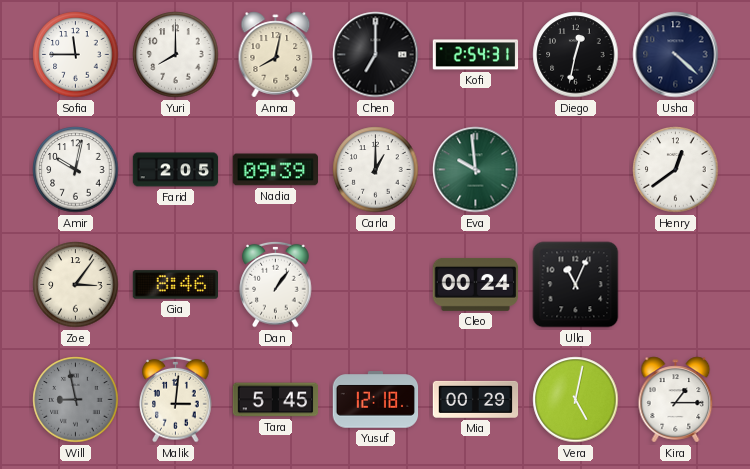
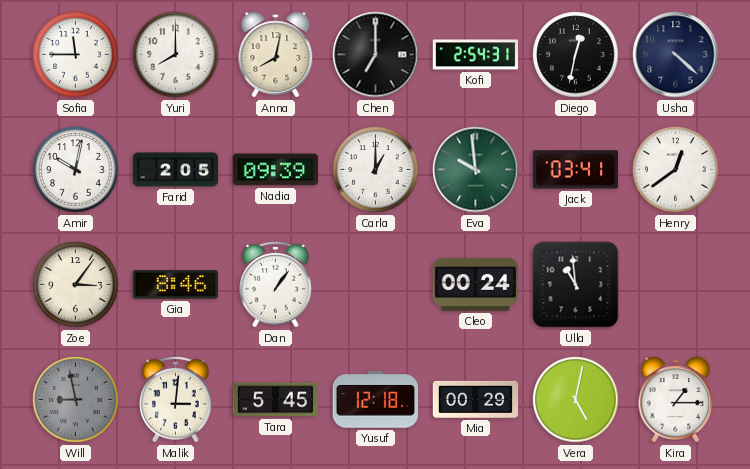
Jack: none -> 03:41 (575, 170)
Ulla: 11:04 -> 10:59 (576, 285)
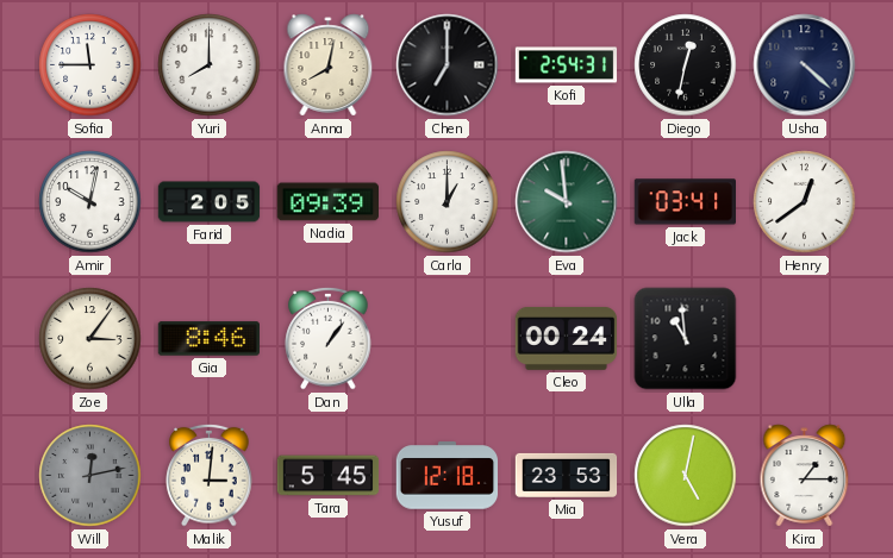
Will: 8:58 -> 12:13 (90, 476)
Mia: 00:29 -> 23:53 (567, 475)
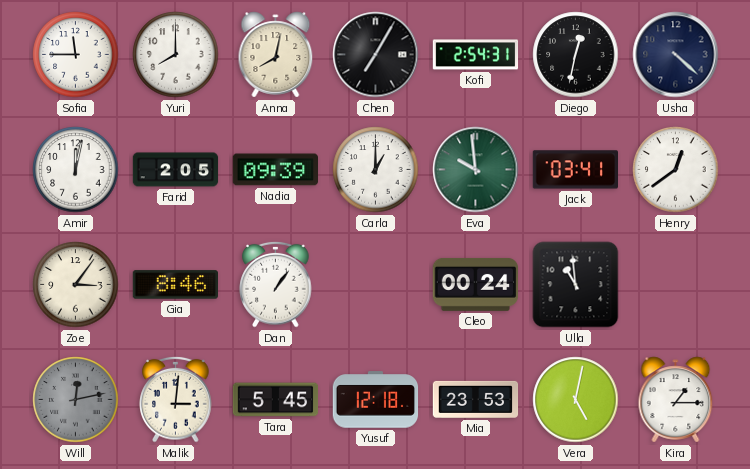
Chen: 7:00 -> 7:05 (376, 55)
Amir: 10:02 -> 12:02 (76, 170)
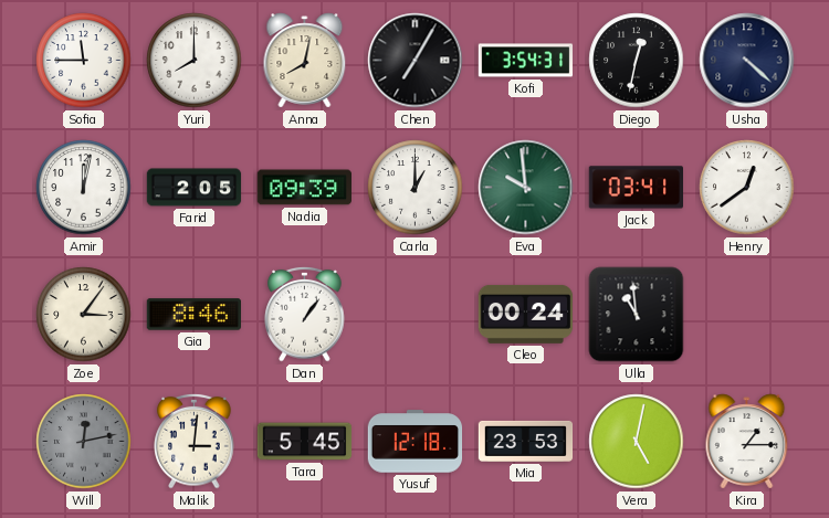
Kofi: 2:54 -> 3:54 (526, 61)
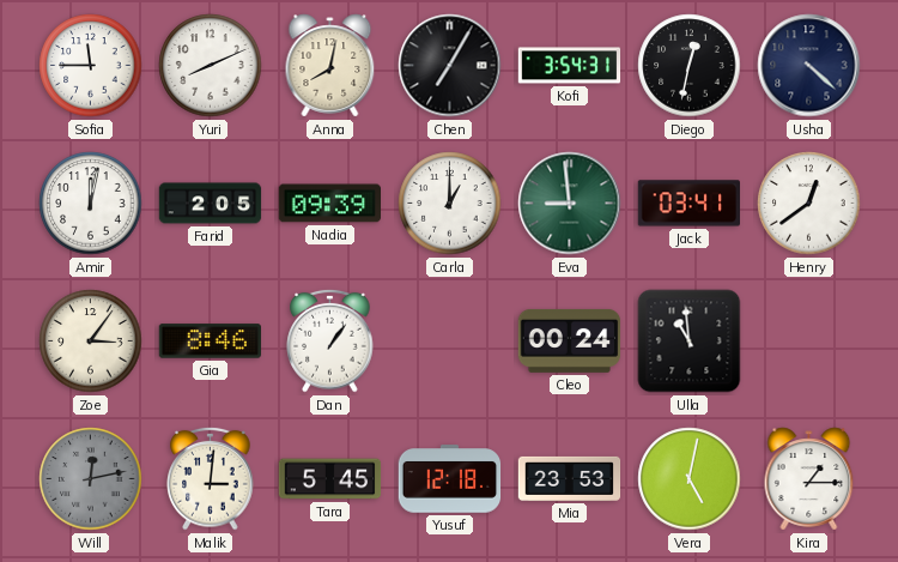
Yuri: 8:00 -> 8:11 (211, 66)
Eva: 9:59 -> 8:59 (570, 204)
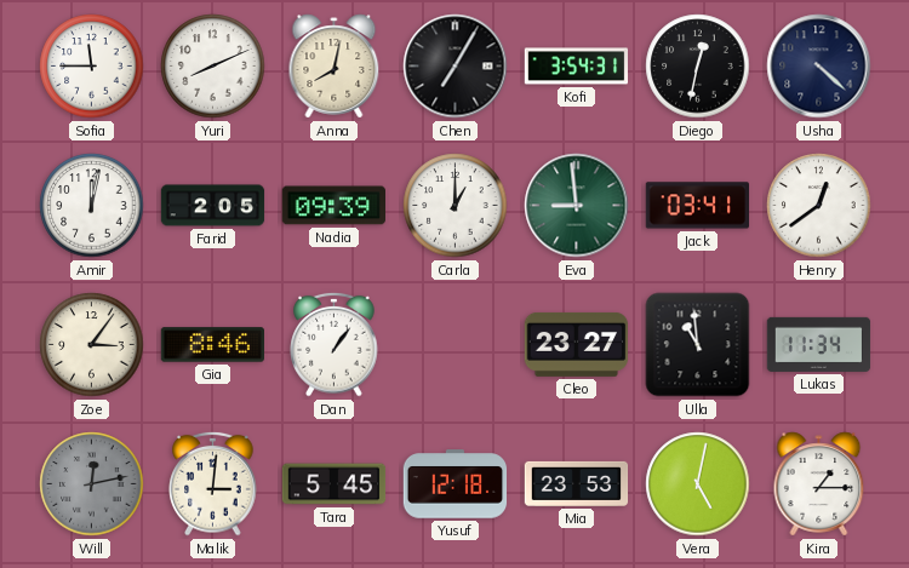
Cleo: 00:24 -> 23:27 (577, 344)
Lukas: none -> 11:34 (819, 344)
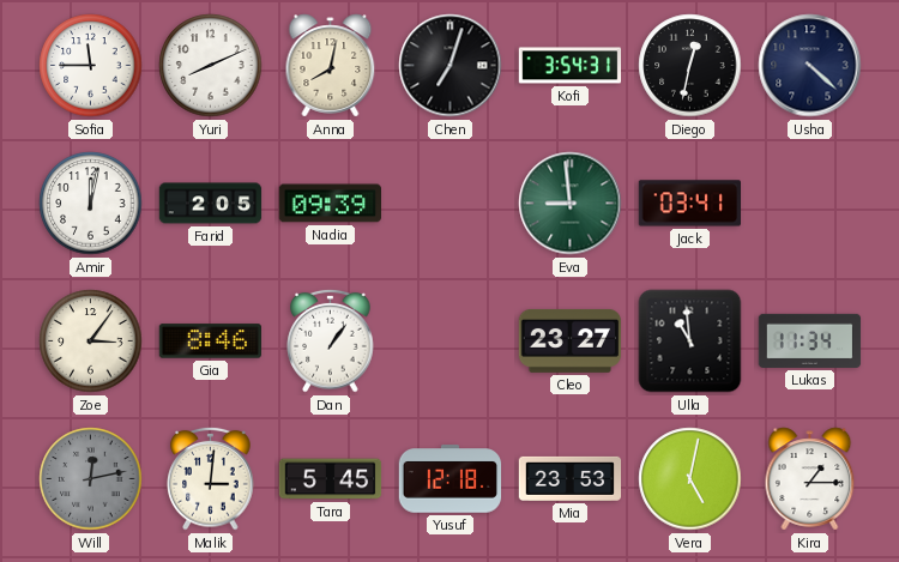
Chen: 7:05 -> 7:03 (451, 66)
Carla: 1:00 -> none (456, 206)
Henry: 12:39 -> none (819, 206)
